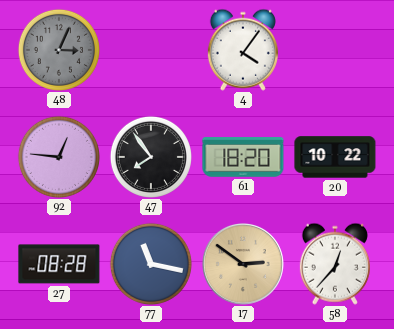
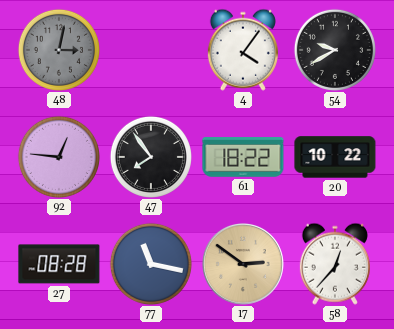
48: 3:04 -> 3:02 (59, 50)
54: none -> 9:40 (335, 50)
61: 18:20 -> 18:22 (243, 157)
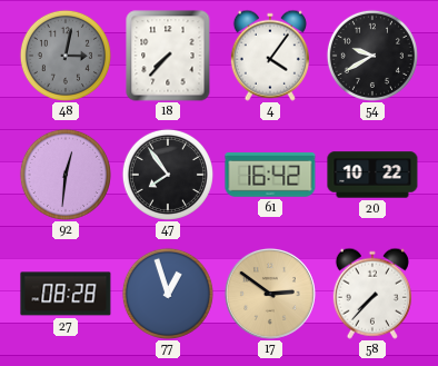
18: none -> 7:37 (168, 56)
92: 12:46 -> 12:31 (66, 175)
61: 18:22 -> 16:42 (270, 175)
77: 11:17 -> 12:57 (168, 294)
58: 12:37 -> 7:37 (372, 294)
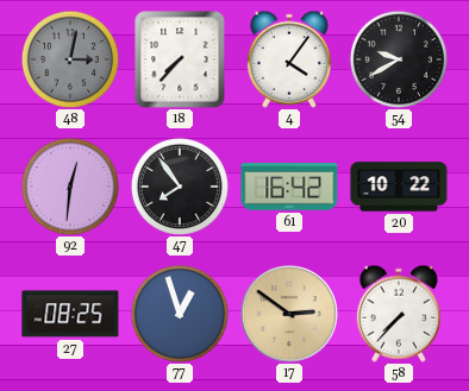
27: 08:28 -> 08:25 (70, 314)
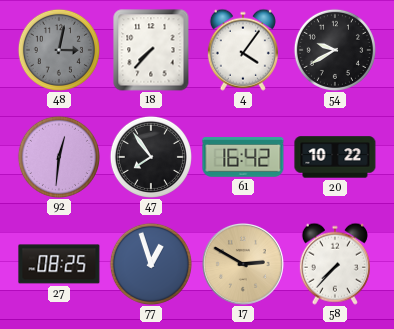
17: 2:51 -> 2:50 (243, 264)
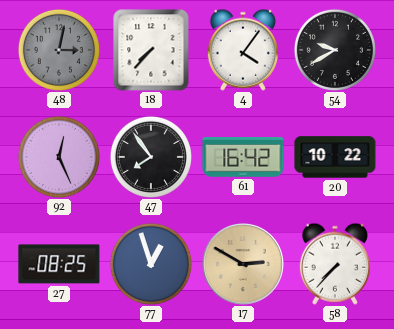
92: 12:31 -> 12:26 (59, 157)
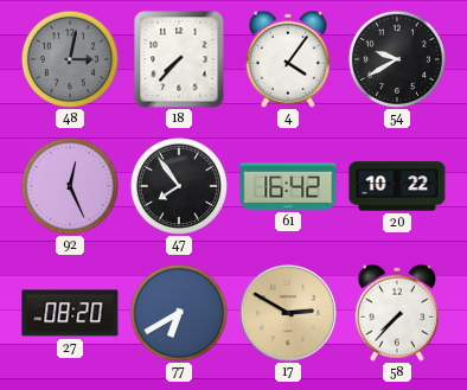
27: 08:25 -> 08:20 (70, 313)
77: 12:57 -> 6:40 (179, 313)
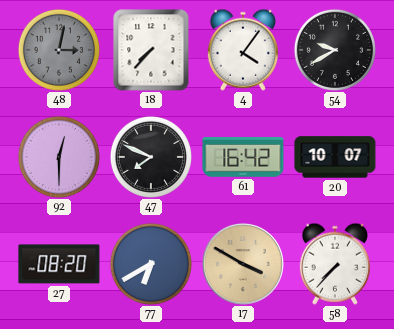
92: 12:26 -> 12:30 (59, 157)
47: 7:54 -> 7:49 (151, 157)
20: 10:22 -> 10:07 (335, 157)
17: 2:50 -> 3:50 (243, 264)
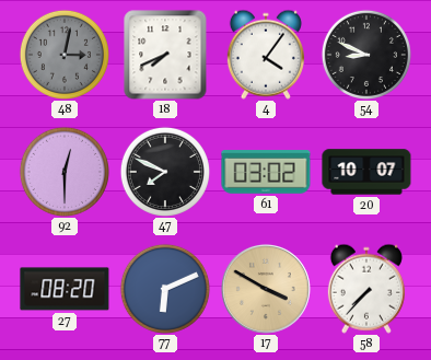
18: 7:37 -> 7:41 (165, 55)
54: 9:40 -> 8:49 (366, 55)
61: 16:42 -> 03:02 (266, 172)
77: 6:40 -> 6:11 (165, 289)
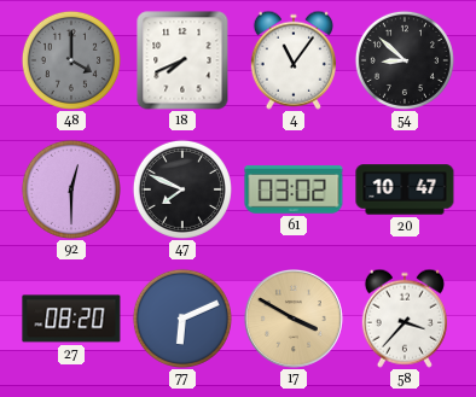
48: 3:02 -> 4:00 (71, 60)
4: 4:06 -> 11:06 (294, 60)
54: 8:49 -> 8:52 (405, 60)
20: 10:07 -> 10:47 (405, 189)
58: 7:37 -> 3:37 (405, 319)
